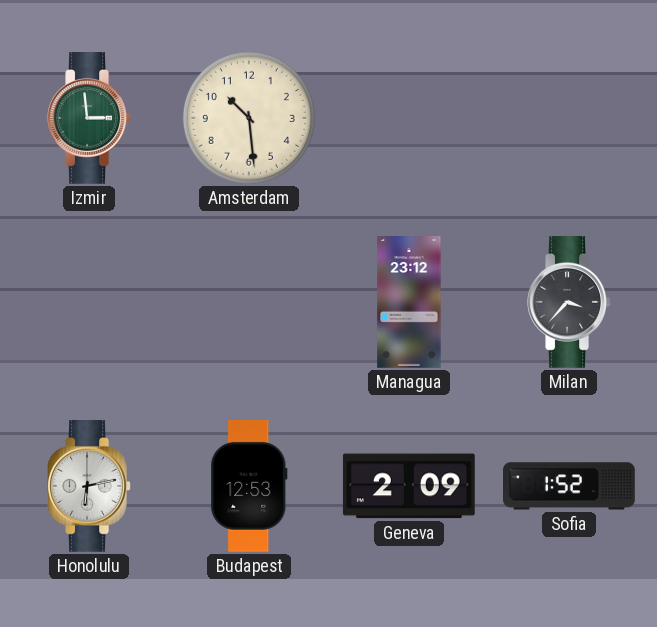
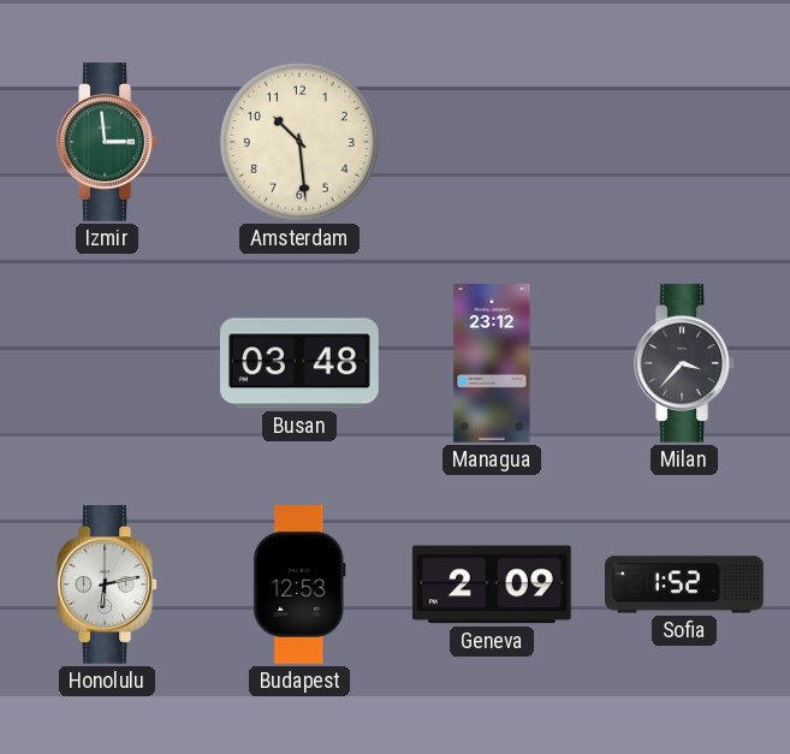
Busan: none -> 03:48 (299, 363)
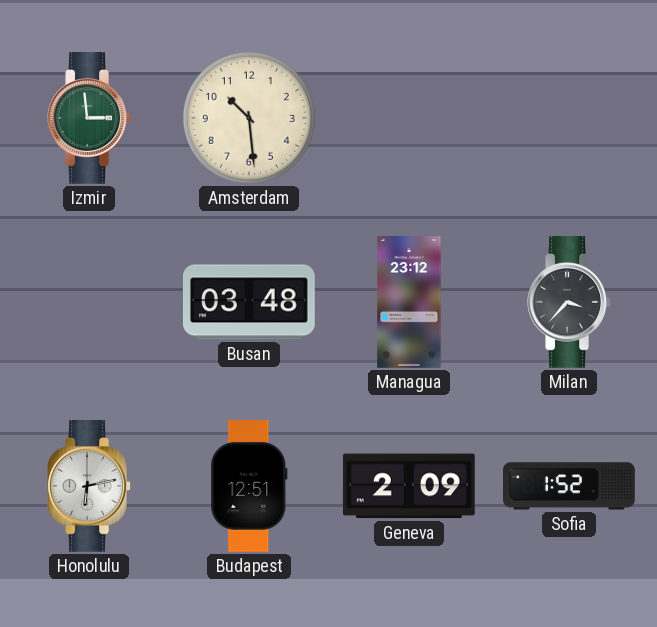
Budapest: 12:53 -> 12:51 (249, 487)
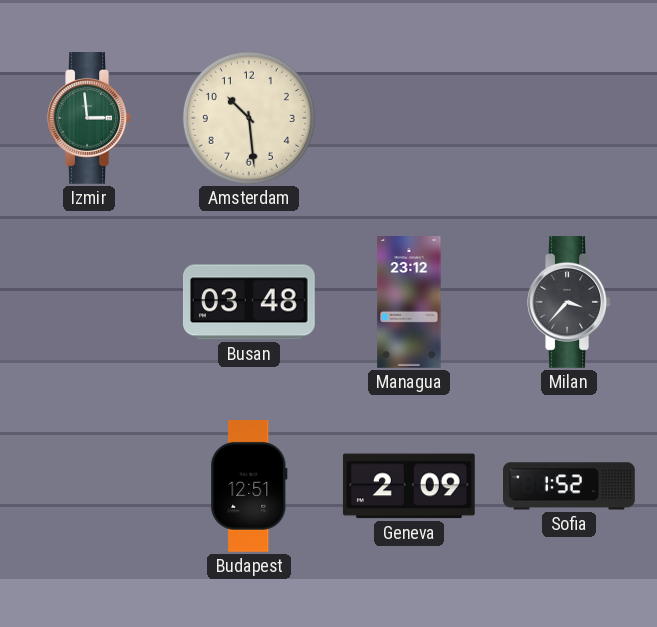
Honolulu: 6:13 -> none (89, 487)
